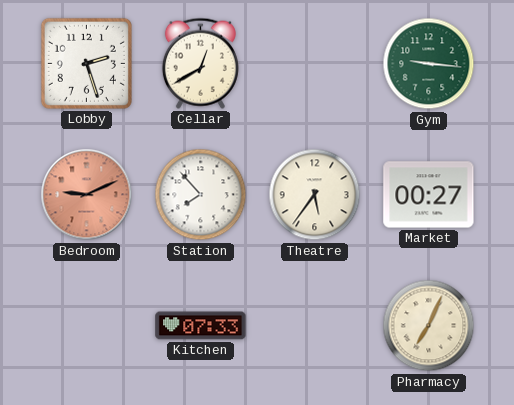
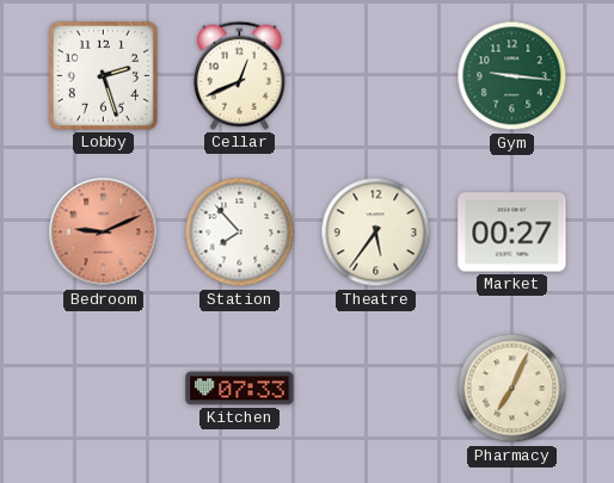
Cellar: 12:40 -> 12:41 (239, 75)
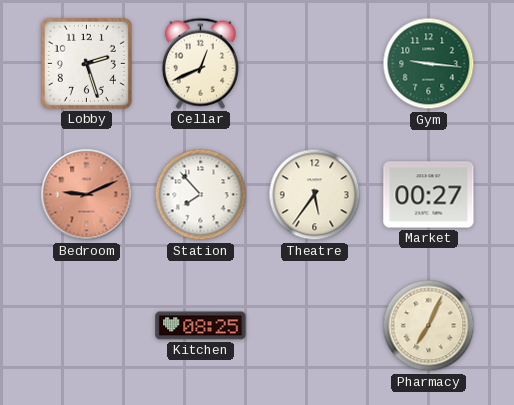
Kitchen: 07:33 -> 08:25 (201, 326)
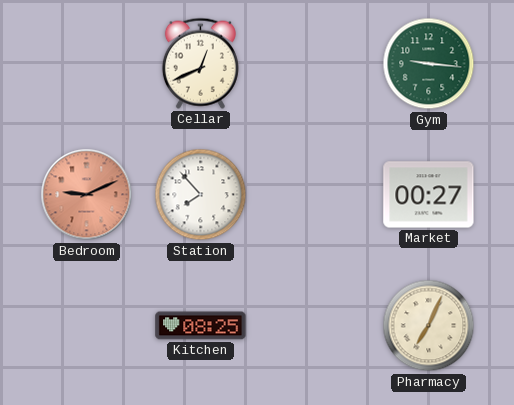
Lobby: 2:27 -> none (86, 63)
Theatre: 5:36 -> none (315, 195)
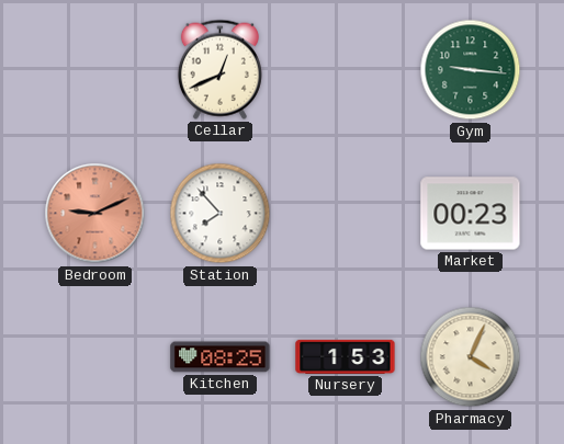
Market: 00:27 -> 00:23 (471, 214)
Nursery: none -> 1:53 (346, 356)
Pharmacy: 7:04 -> 4:04 (471, 357)
